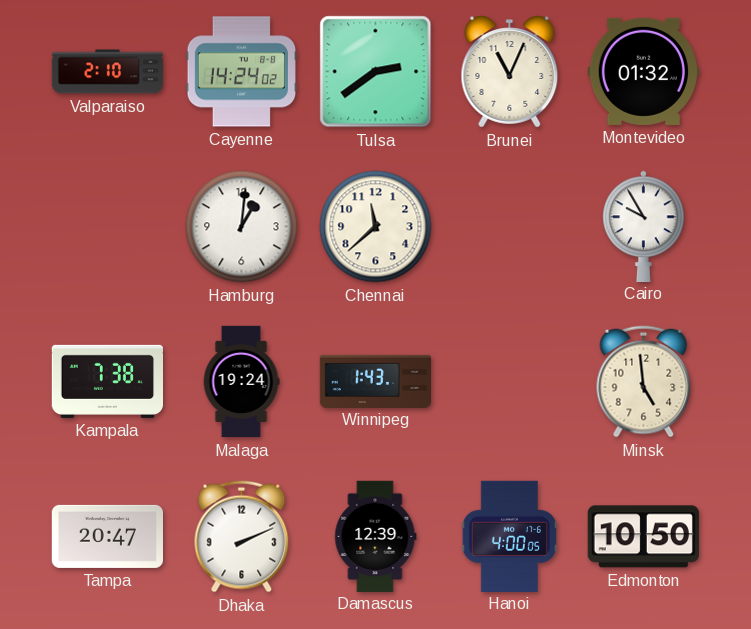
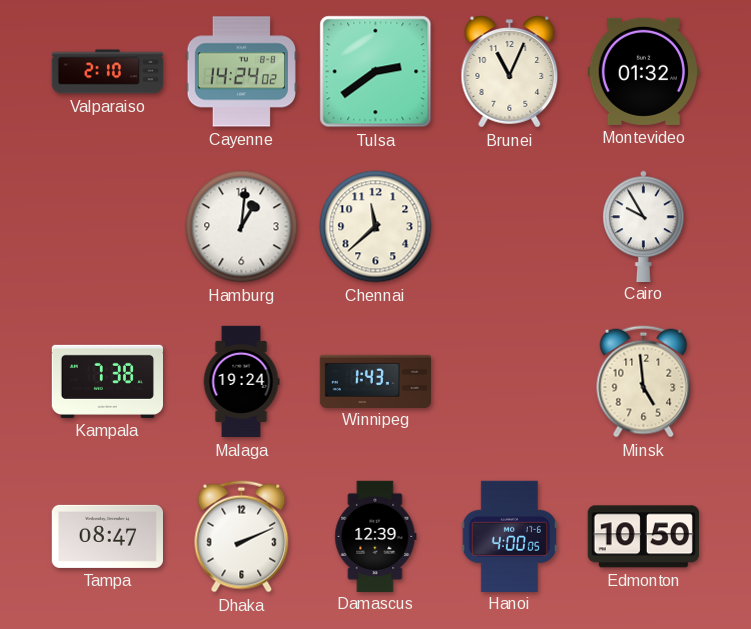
Tampa: 20:47 -> 08:47 (107, 536)
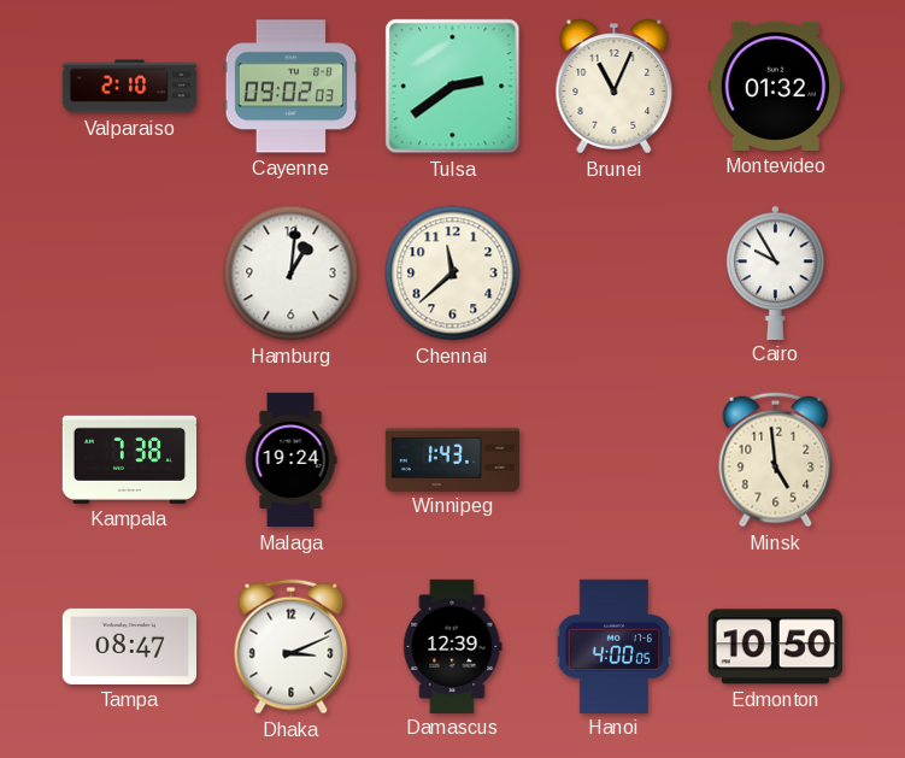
Cayenne: 14:24 -> 09:02 (290, 87)
Dhaka: 2:11 -> 3:11 (292, 647)
